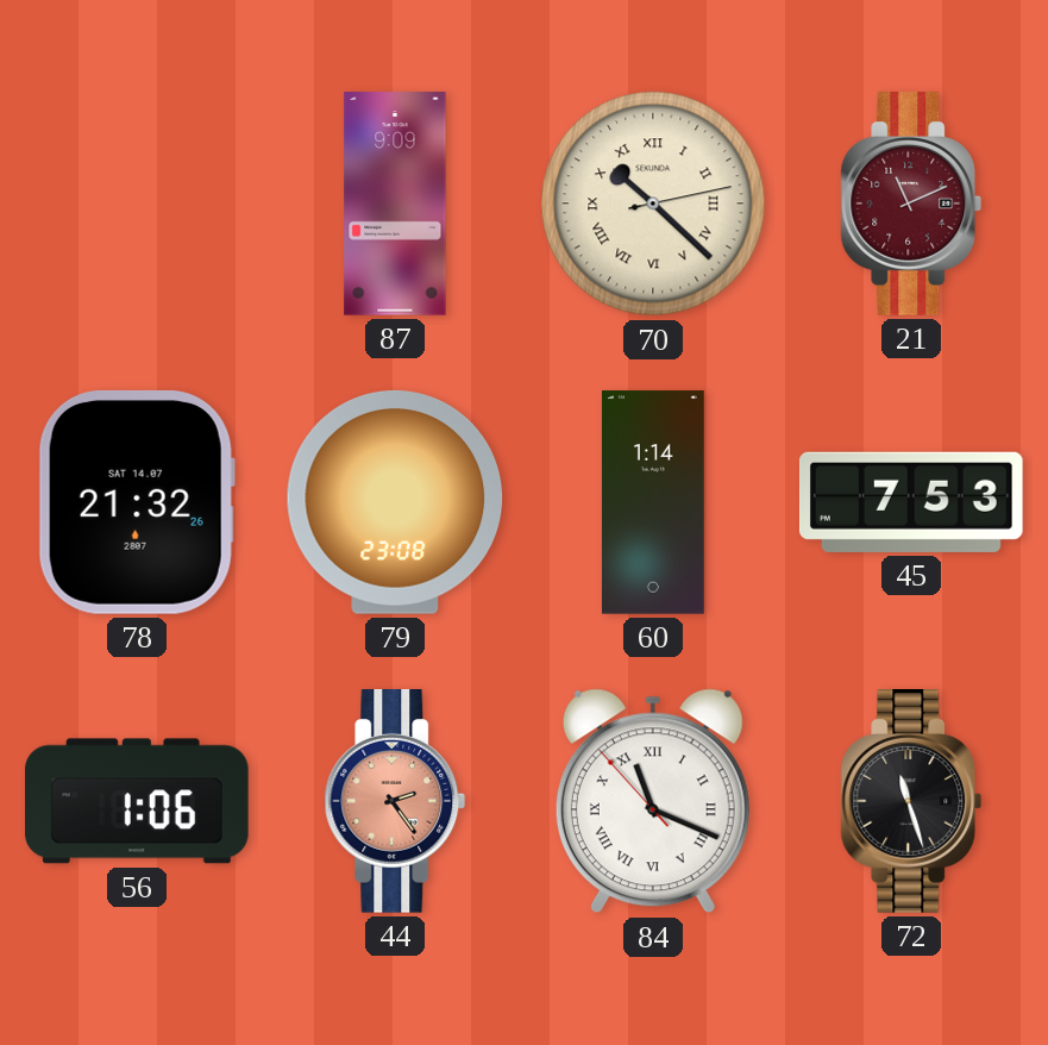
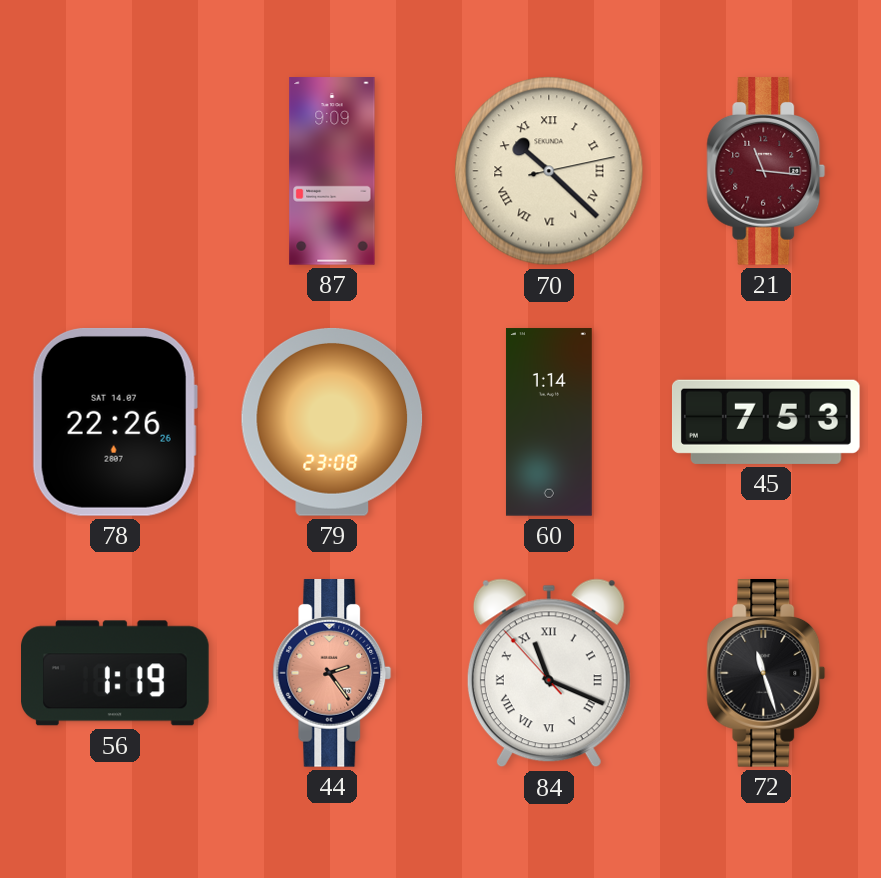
21: 11:11 -> 11:16 (766, 172)
78: 21:32 -> 22:26 (115, 422)
56: 1:06 -> 1:19 (116, 673)
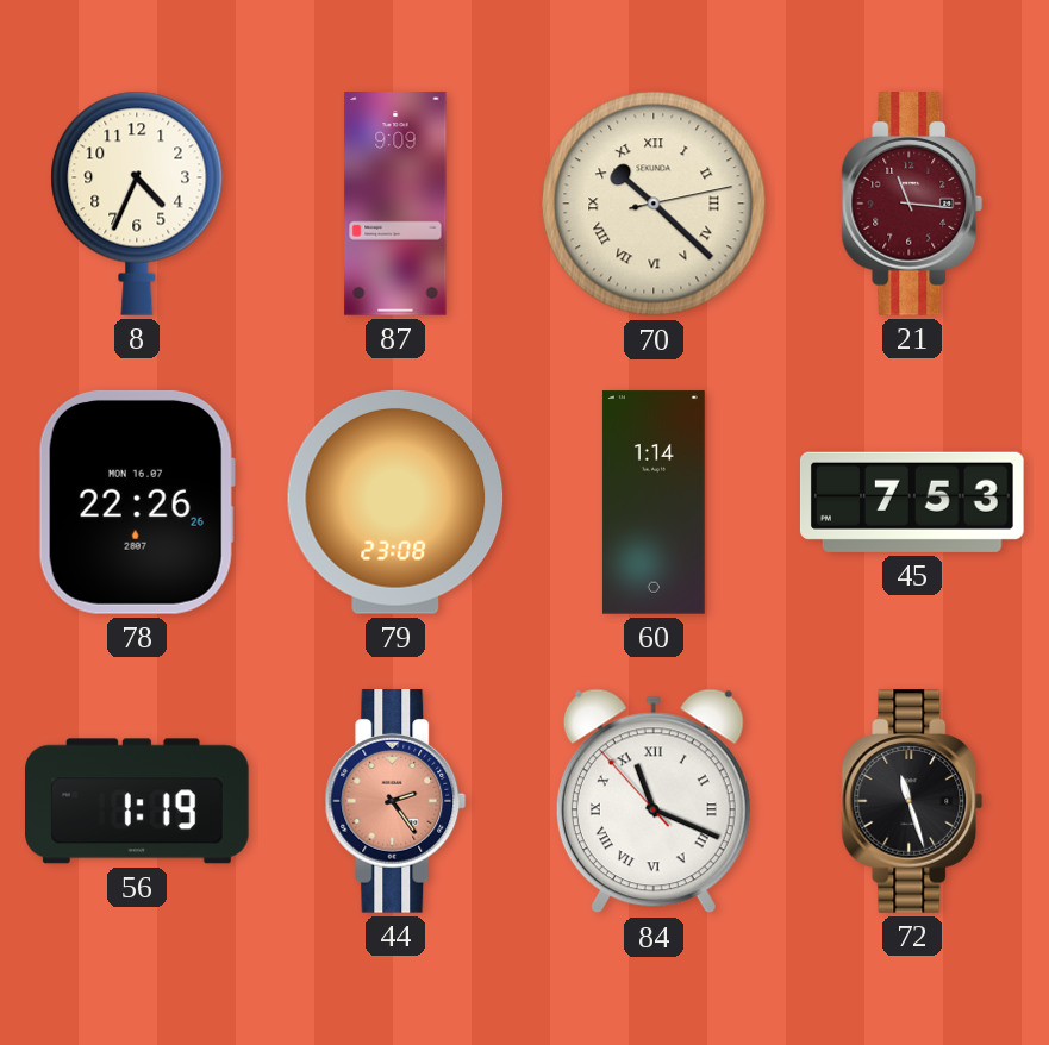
8: none -> 4:34 (137, 204)
78 date: SAT 14.07 -> MON 16.07 (137, 502)
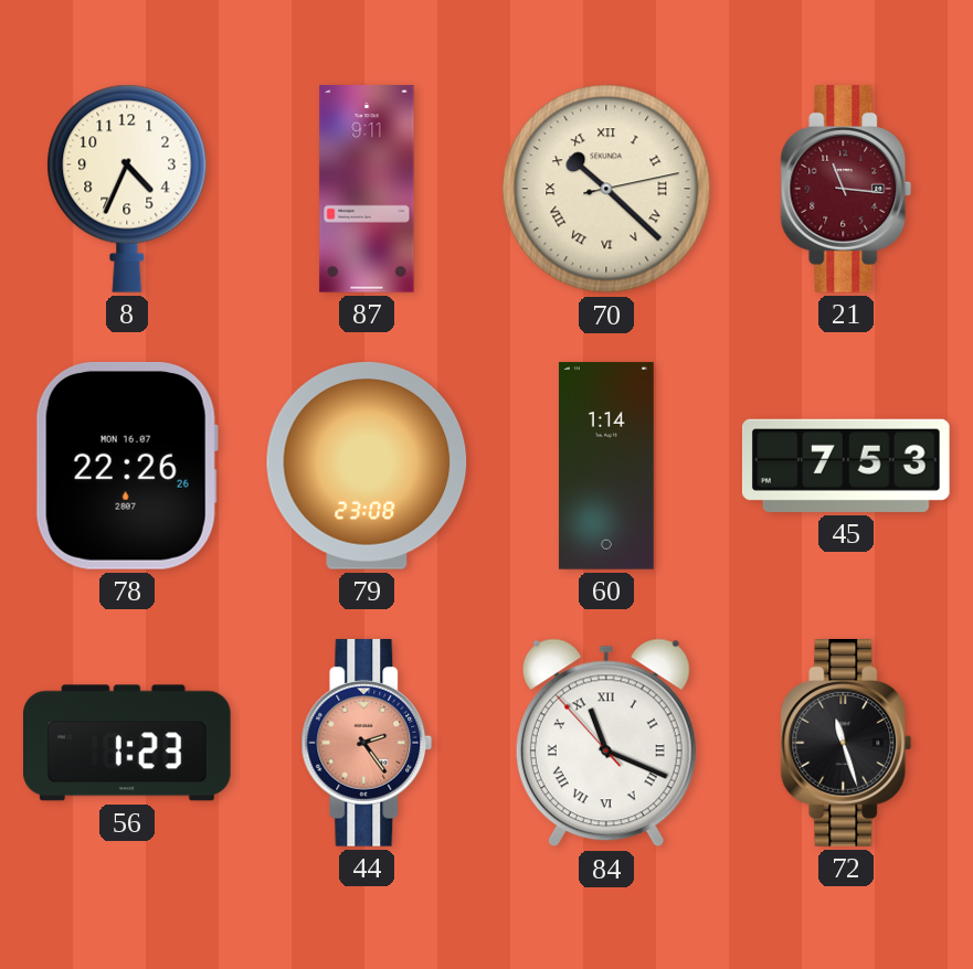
87: 9:09 -> 9:11 (367, 189)
56: 1:19 -> 1:23 (128, 743)
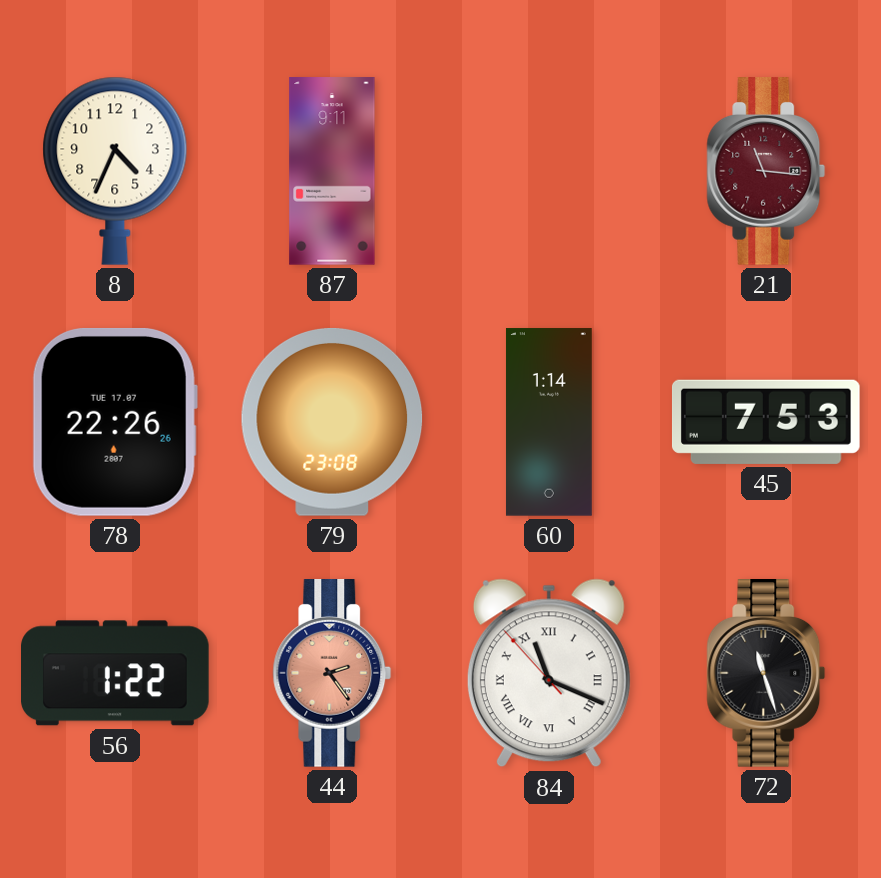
70: 10:22 -> none (606, 189)
78 date: MON 16.07 -> TUE 17.07 (115, 422)
56: 1:23 -> 1:22 (116, 673)
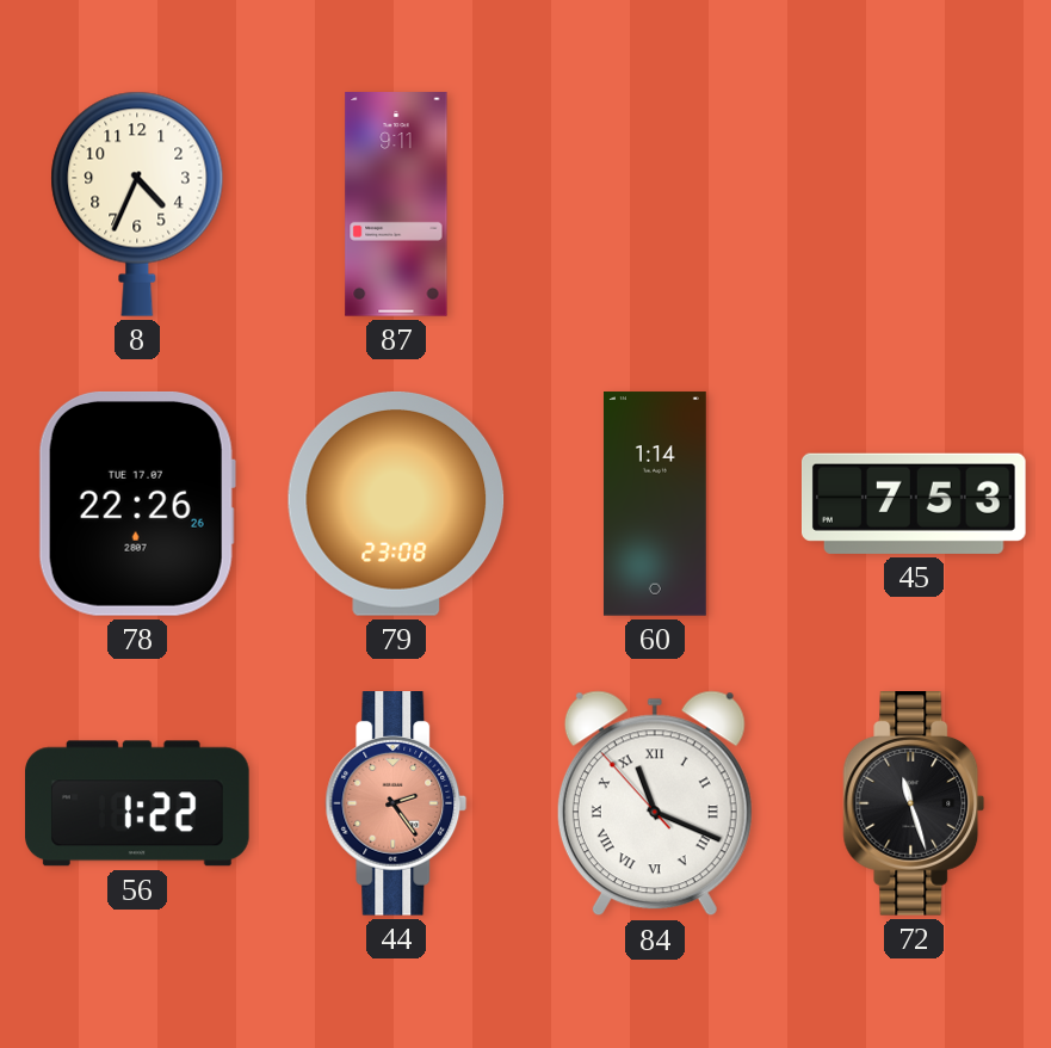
21: 11:16 -> none (766, 172)
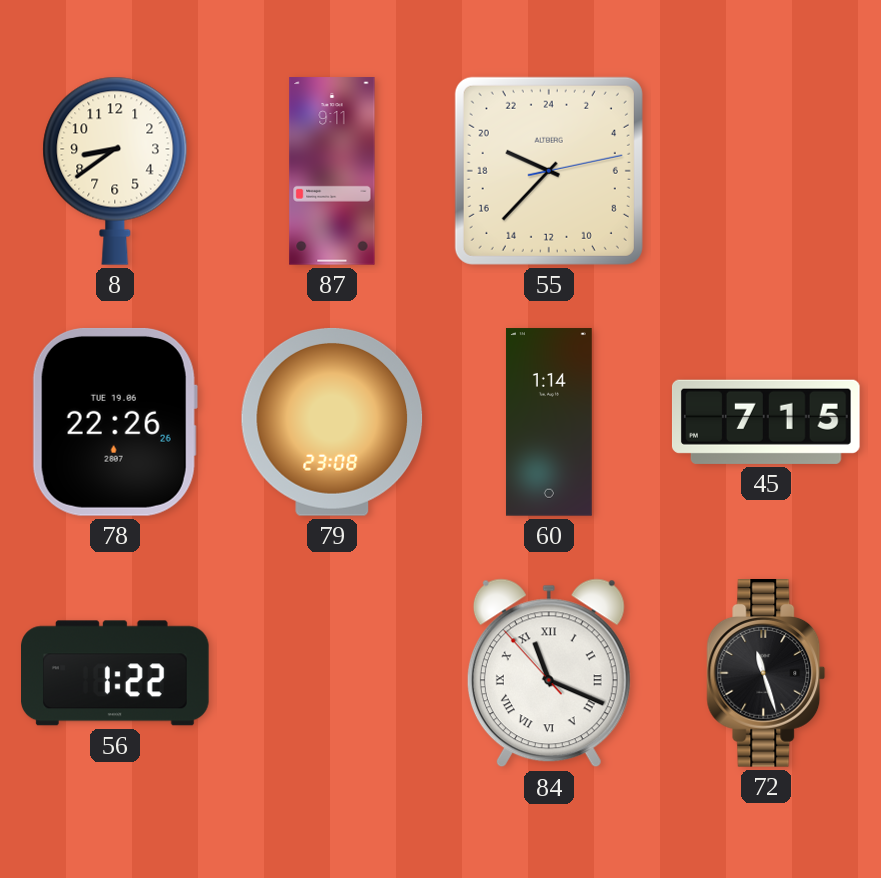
8: 4:34 -> 8:39 (115, 171)
55: none -> 19:37 (549, 171)
78 date: TUE 17.07 -> TUE 19.06 (115, 422)
45: 7:53 -> 7:15 (766, 422)
44: 2:24 -> none (396, 805)
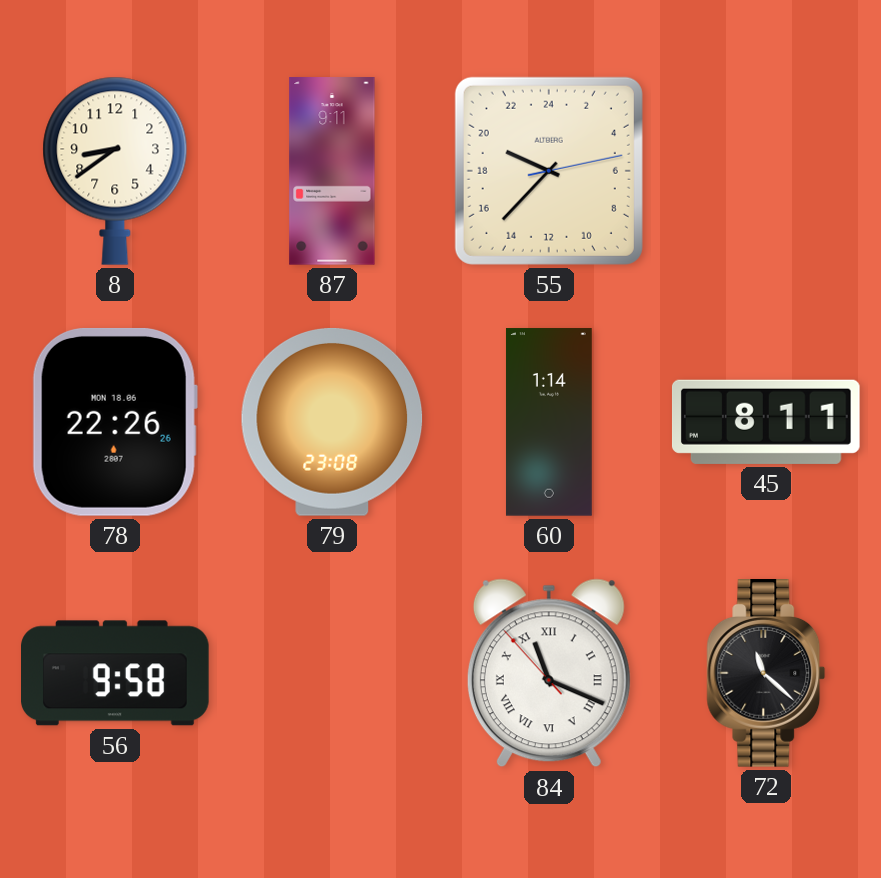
78 date: TUE 19.06 -> MON 18.06 (115, 422)
45: 7:15 -> 8:11 (766, 422)
56: 1:22 -> 9:58 (116, 673)
72: 11:27 -> 11:22 (766, 674)
